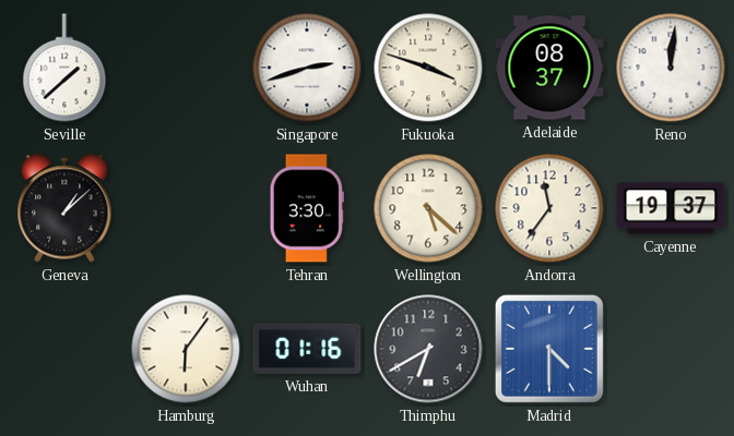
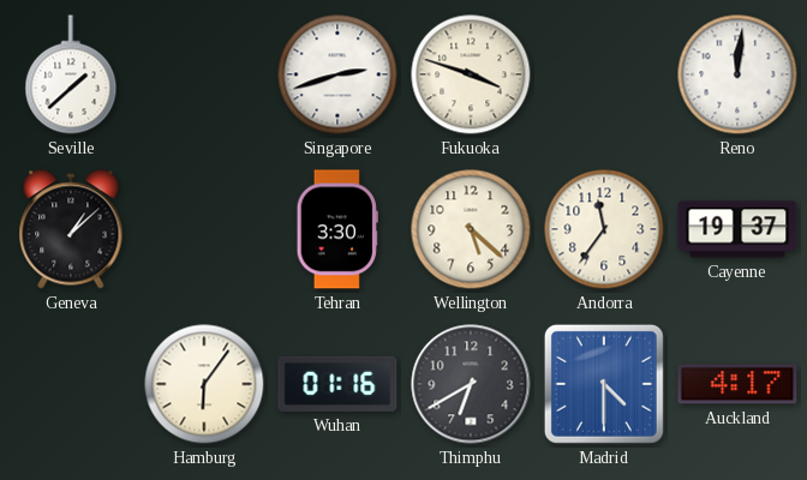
Adelaide: 08:37 -> none (549, 68)
Auckland: none -> 4:17 (737, 384)
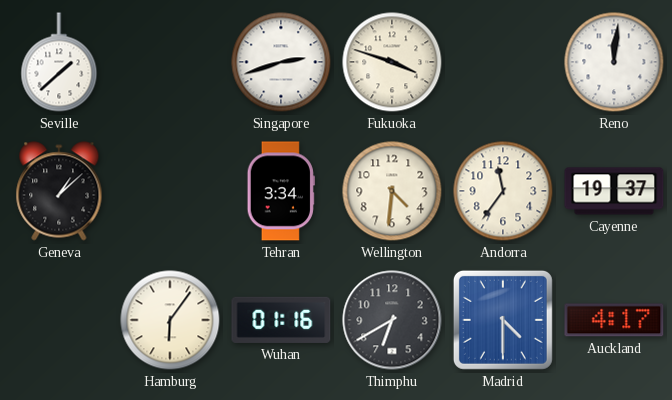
Tehran: 3:30 -> 3:34 (281, 191)
Wellington: 5:22 -> 4:31 (392, 191)
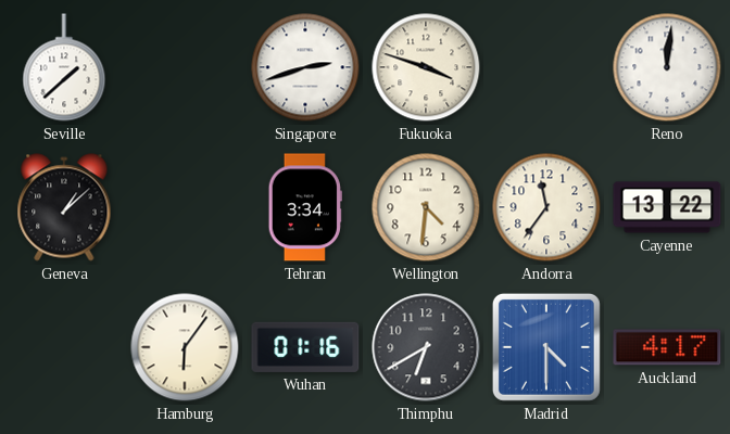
Cayenne: 19:37 -> 13:22 (667, 207)
